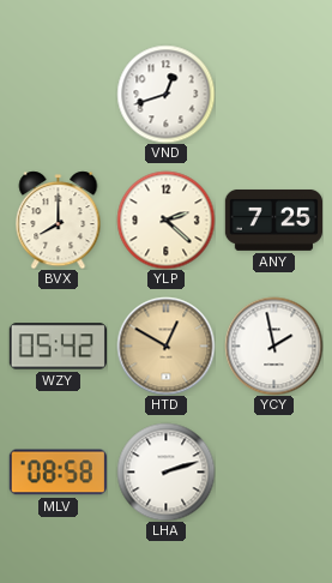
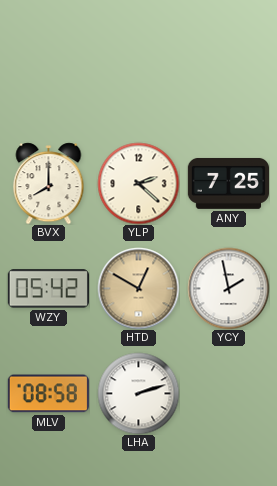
VND: 12:42 -> none (165, 94)
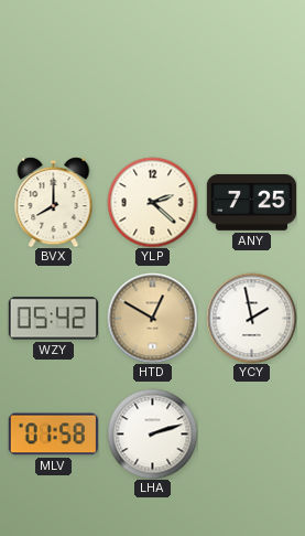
MLV: 08:58 -> 01:58 (53, 435)
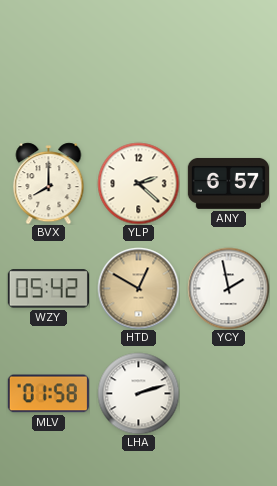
ANY: 7:25 -> 6:57 (228, 183)
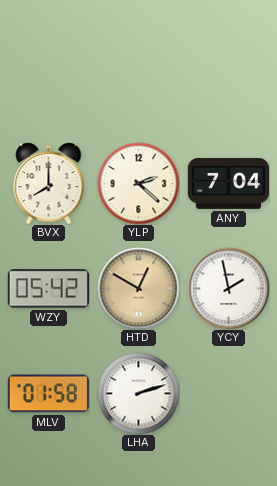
ANY: 6:57 -> 7:04 (228, 183)
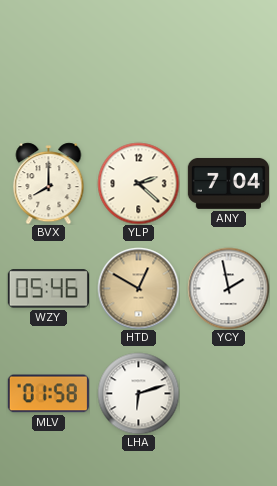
WZY: 05:42 -> 05:46 (48, 289)
LHA: 2:12 -> 6:12 (138, 393)
